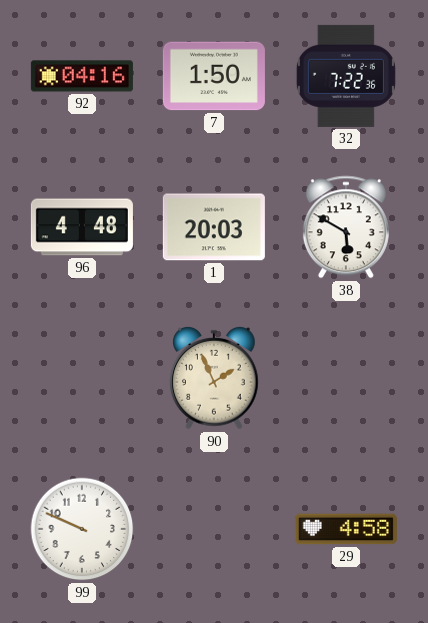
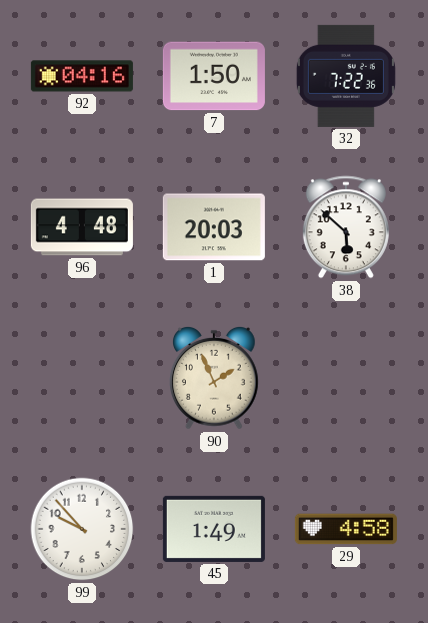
38: 5:50 -> 5:52 (346, 227)
99: 9:49 -> 9:53 (82, 529)
45: none -> 1:49 (214, 529)
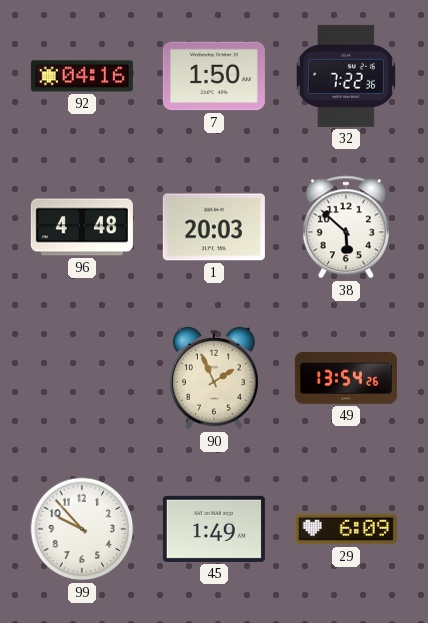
49: none -> 13:54 (346, 378)
29: 4:58 -> 6:09 (346, 529)
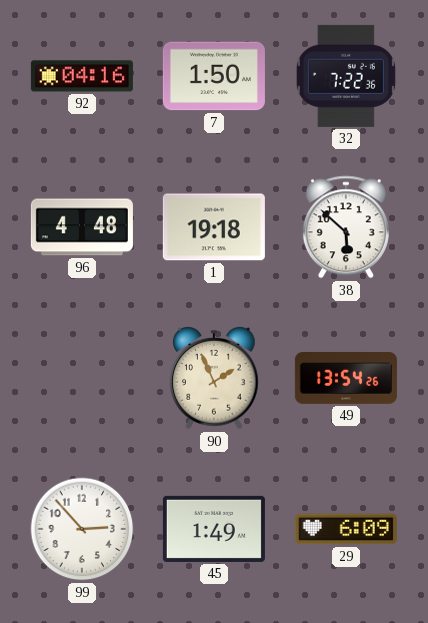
1: 20:03 -> 19:18 (214, 227)
99: 9:53 -> 2:53 (82, 529)
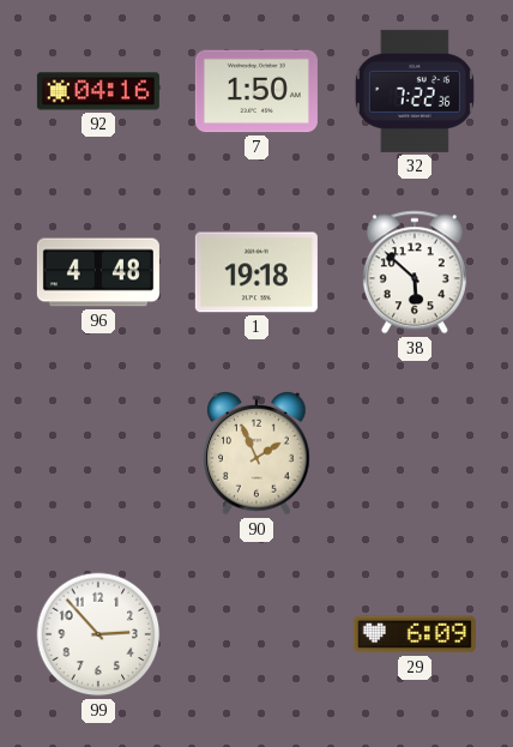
49: 13:54 -> none (346, 378)
45: 1:49 -> none (214, 529)
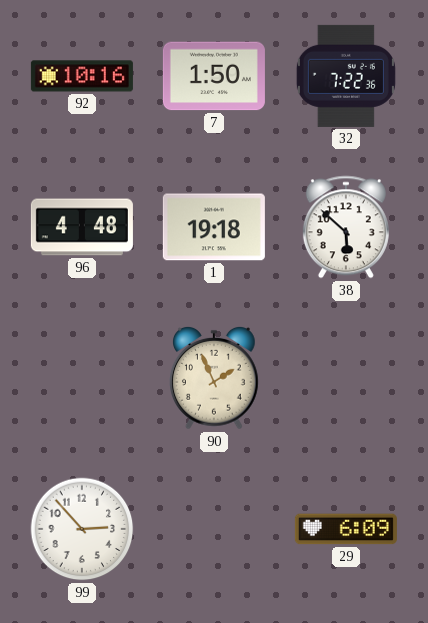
92: 04:16 -> 10:16 (82, 76)
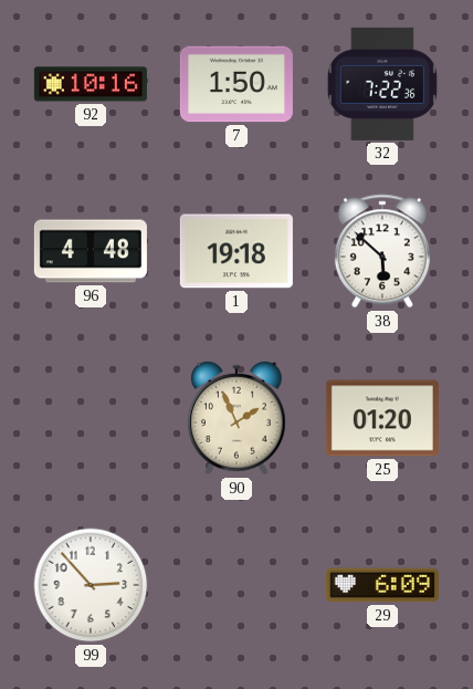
25: none -> 01:20 (382, 418)
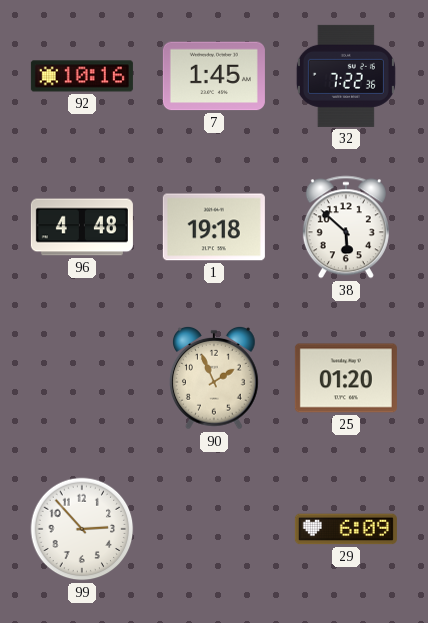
7: 1:50 -> 1:45 (214, 76)
